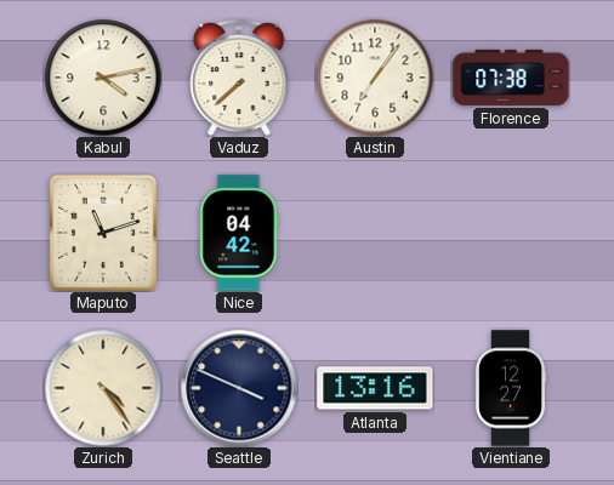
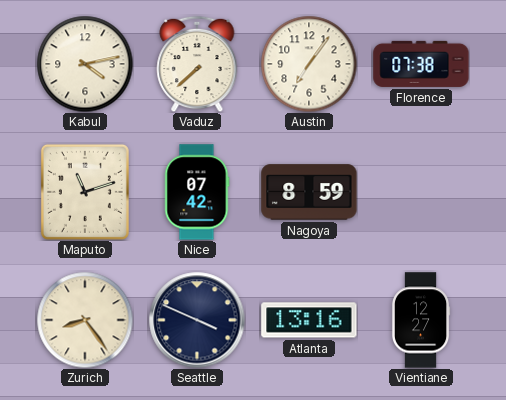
Nice: 04:42 -> 07:42 (197, 192)
Nagoya: none -> 8:59 (309, 192)
Zurich: 4:24 -> 8:24 (85, 320)
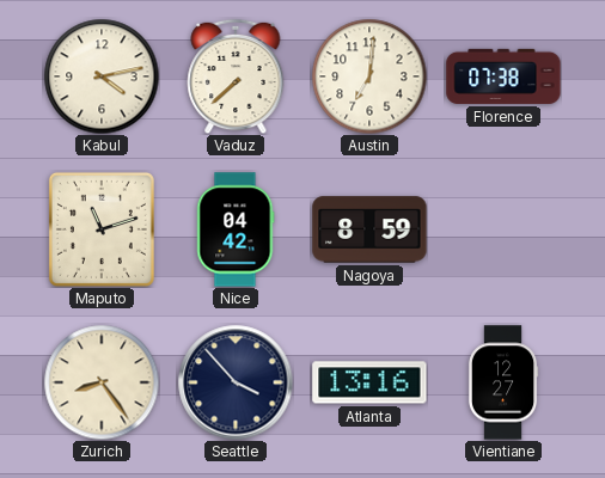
Austin: 7:06 -> 7:01 (369, 76)
Nice: 07:42 -> 04:42 (236, 229)
Seattle: 3:49 -> 3:53 (236, 382)
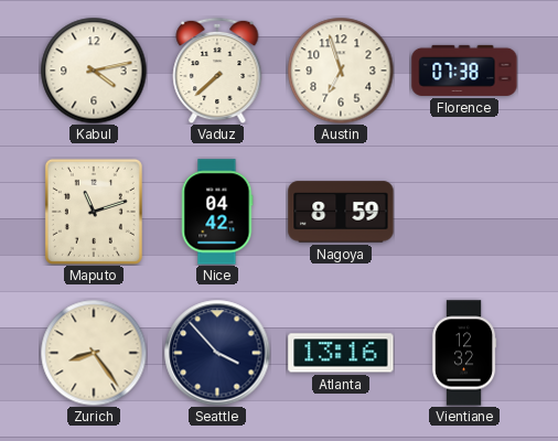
Austin: 7:01 -> 6:57 (341, 71)
Vientiane: 12:27 -> 12:32 (464, 353)
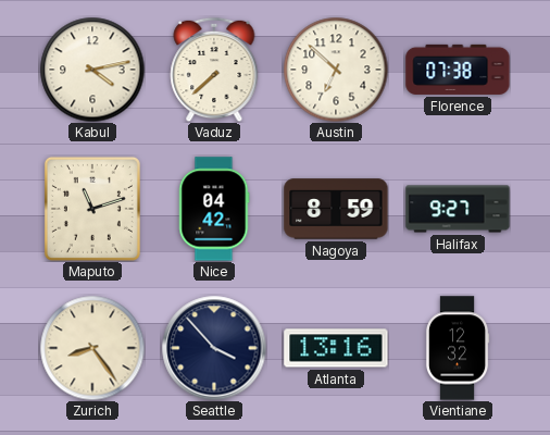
Austin: 6:57 -> 6:52 (336, 70)
Halifax: none -> 9:27 (458, 209)
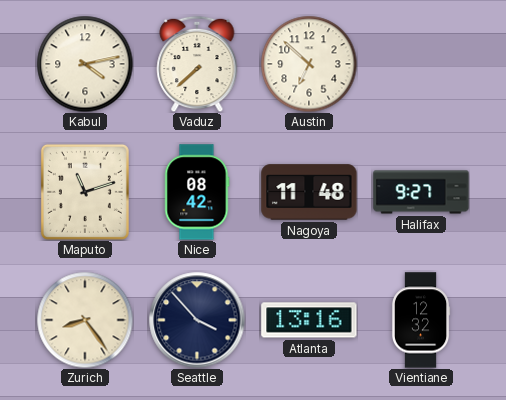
Florence: 07:38 -> none (458, 70)
Nice: 04:42 -> 08:42 (197, 192)
Nagoya: 8:59 -> 11:48 (309, 192)
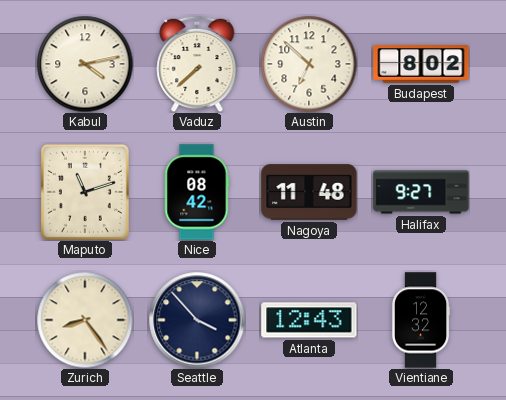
Budapest: none -> 8:02 (421, 64)
Atlanta: 13:16 -> 12:43 (309, 320)
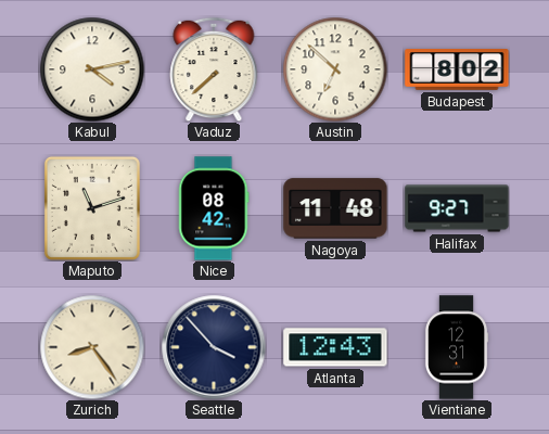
Vientiane: 12:32 -> 12:31 (457, 347)
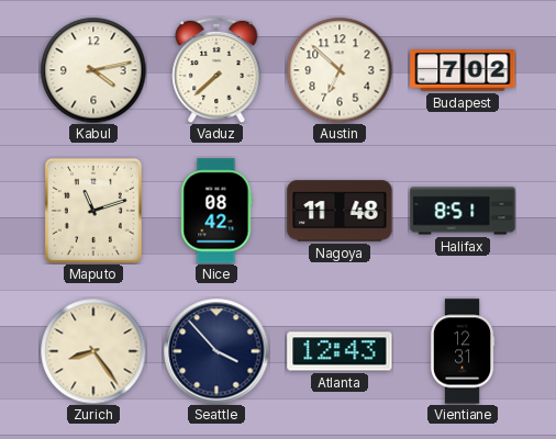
Budapest: 8:02 -> 7:02 (463, 70)
Halifax: 9:27 -> 8:51 (463, 211)
